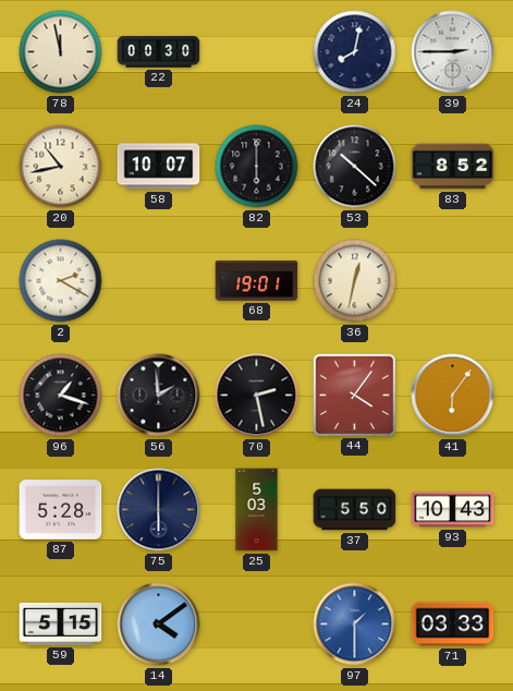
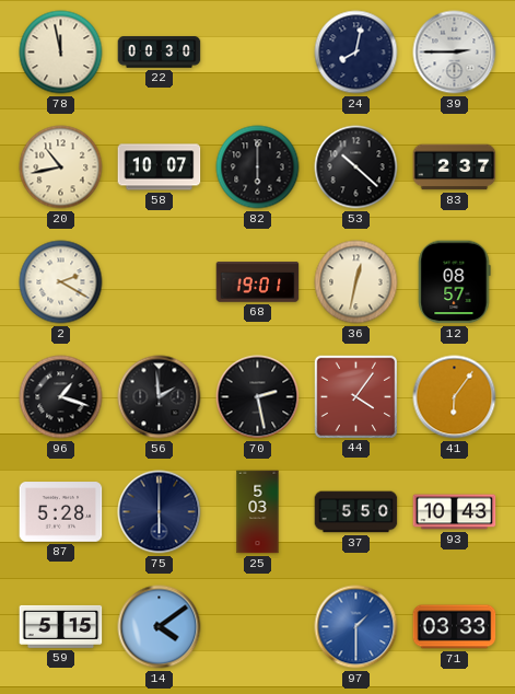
83: 8:52 -> 2:37 (455, 167)
12: none -> 08:57 (455, 282)
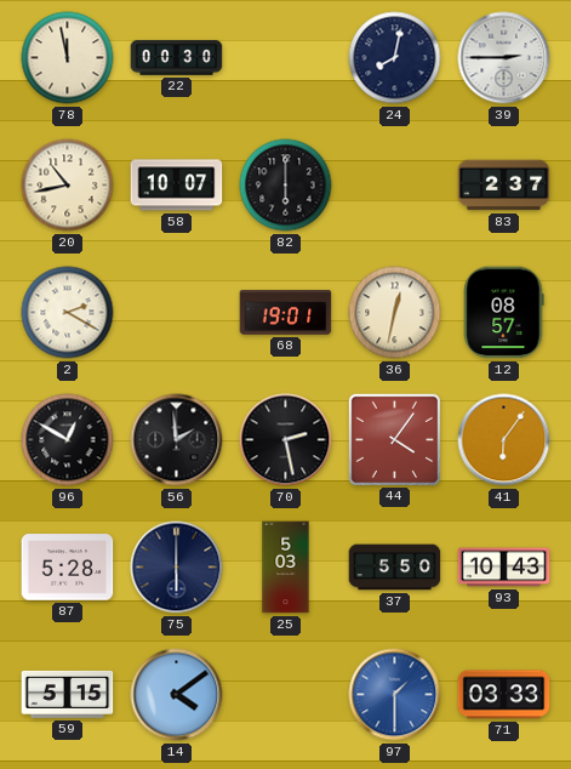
53: 10:22 -> none (356, 167)
96: 1:18 -> 12:50 (68, 440)
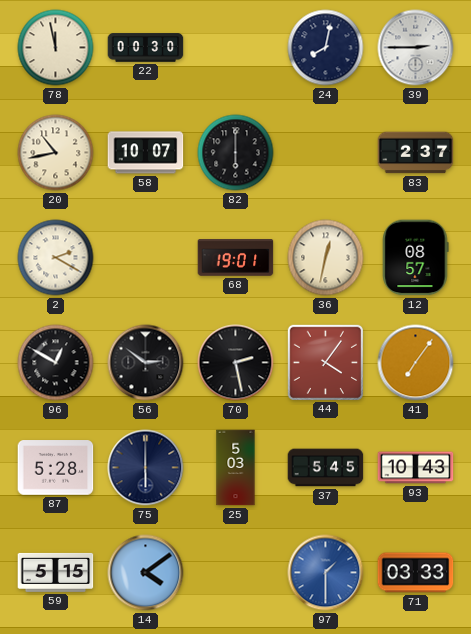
56: 1:59 -> 2:51 (146, 363)
41: 6:06 -> 7:06 (416, 363)
37: 5:50 -> 5:45 (326, 468)
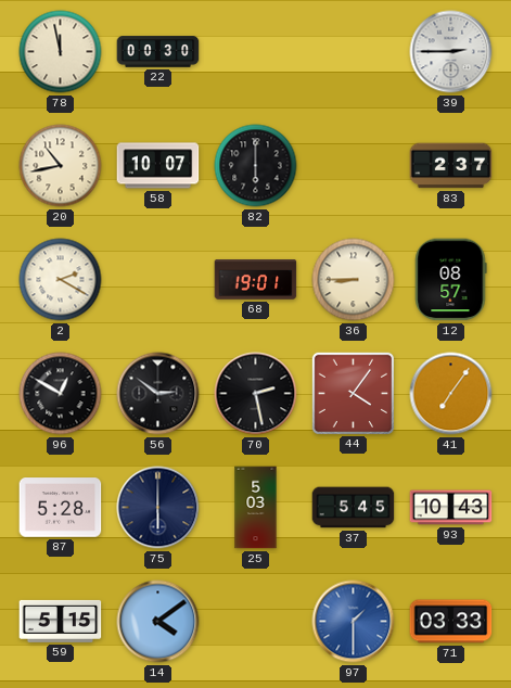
24: 8:02 -> none (326, 48)
36: 12:32 -> 8:45 (354, 280)
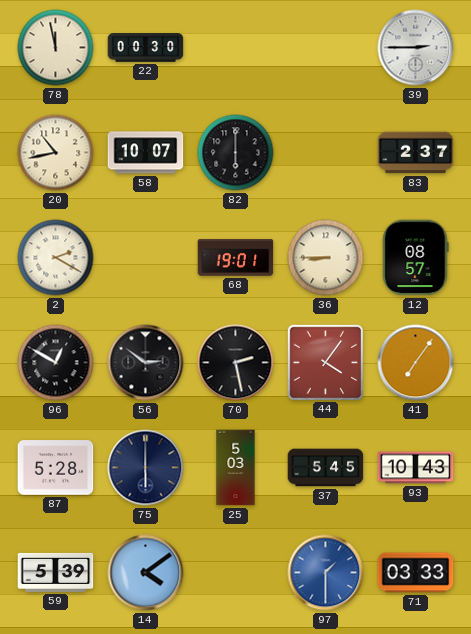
59: 5:15 -> 5:39 (56, 572)
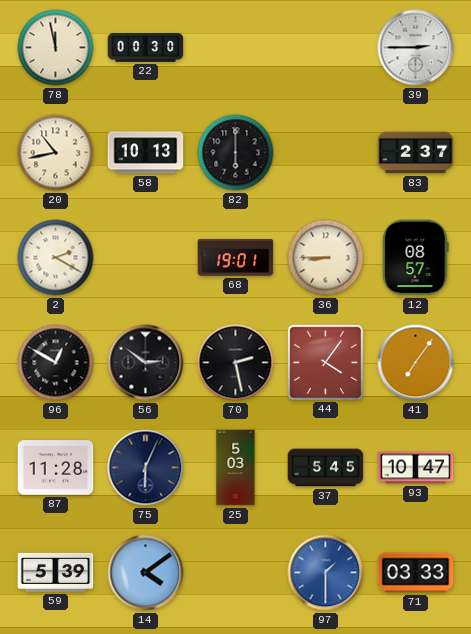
58: 10:07 -> 10:13 (146, 153)
87: 5:28 -> 11:28 (56, 468)
75: 6:00 -> 6:04 (146, 468)
93: 10:43 -> 10:47 (416, 468)
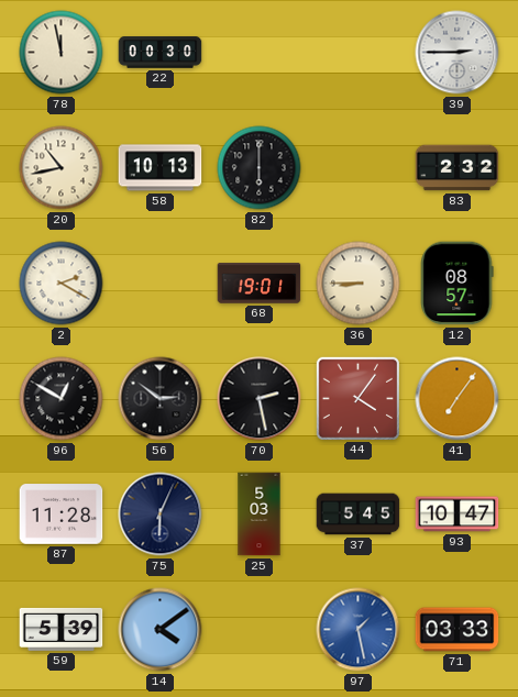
83: 2:37 -> 2:32 (458, 168)
97: 1:30 -> 1:28 (359, 630)
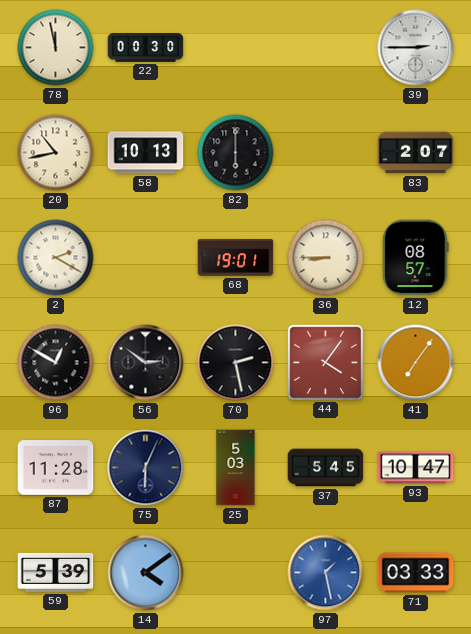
83: 2:32 -> 2:07 (416, 153)
